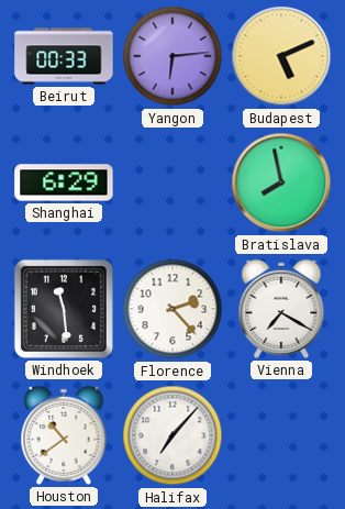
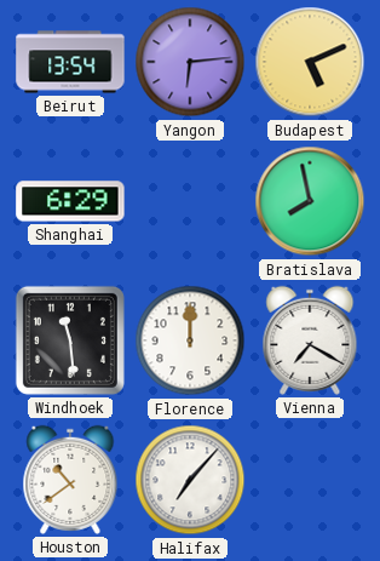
Beirut: 00:33 -> 13:54 (70, 62)
Florence: 2:23 -> 12:00 (190, 340)
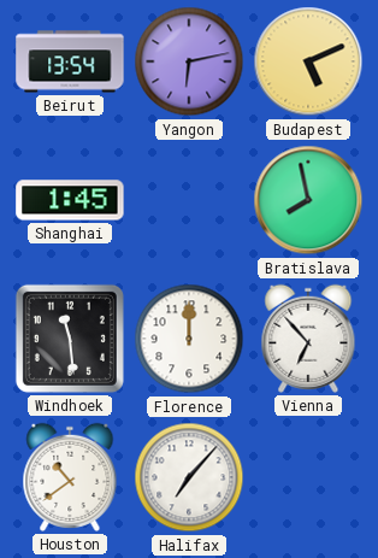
Yangon: 6:14 -> 6:13 (189, 61)
Shanghai: 6:29 -> 1:45 (70, 200)
Vienna: 7:20 -> 6:53 (308, 339)
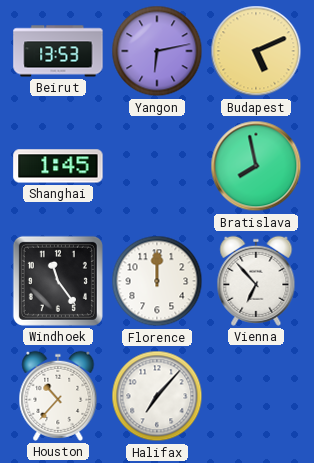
Beirut: 13:54 -> 13:53 (58, 51)
Windhoek: 11:29 -> 11:24 (58, 281)
Houston: 10:39 -> 10:37 (58, 396)
